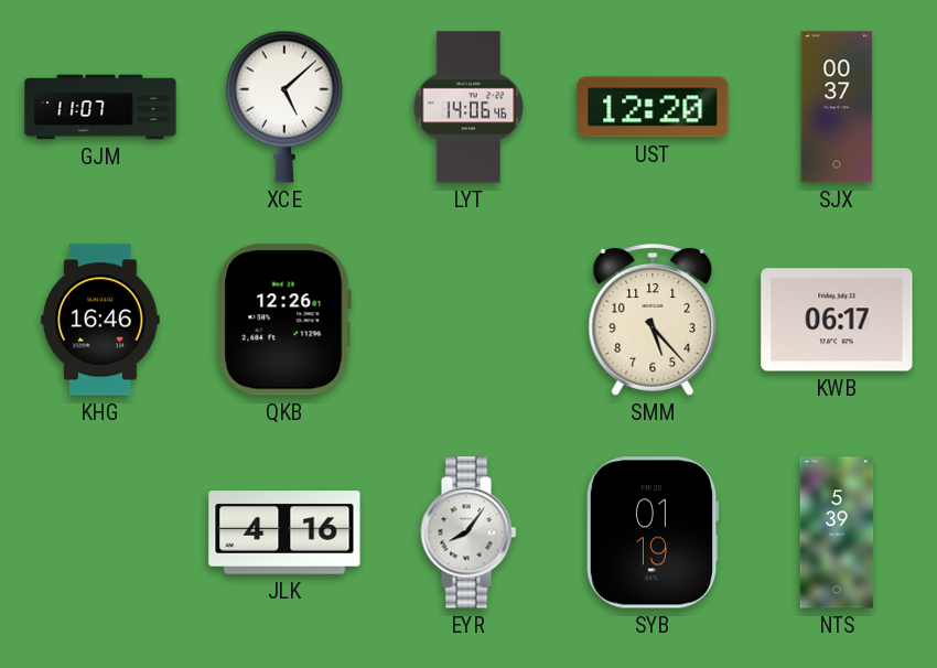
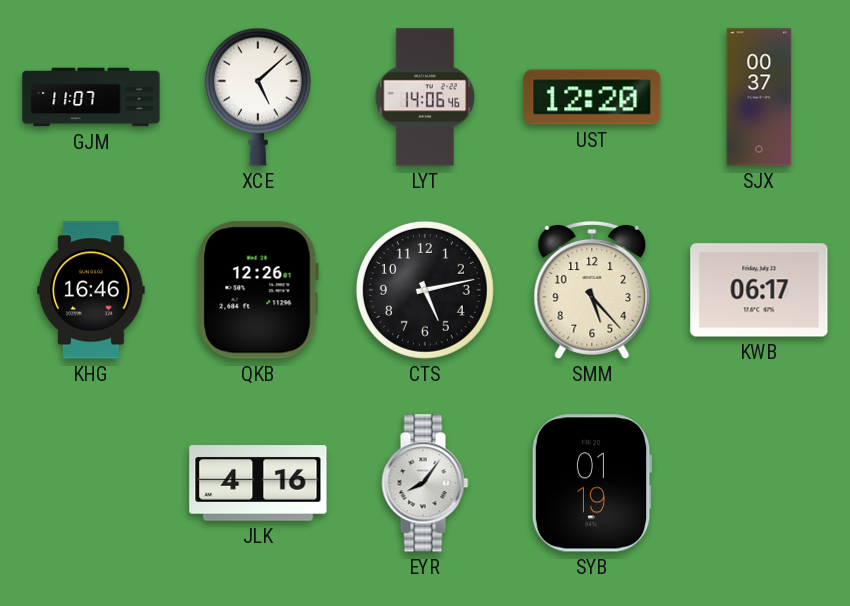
CTS: none -> 5:13 (425, 290)
NTS: 5:39 -> none (837, 532)
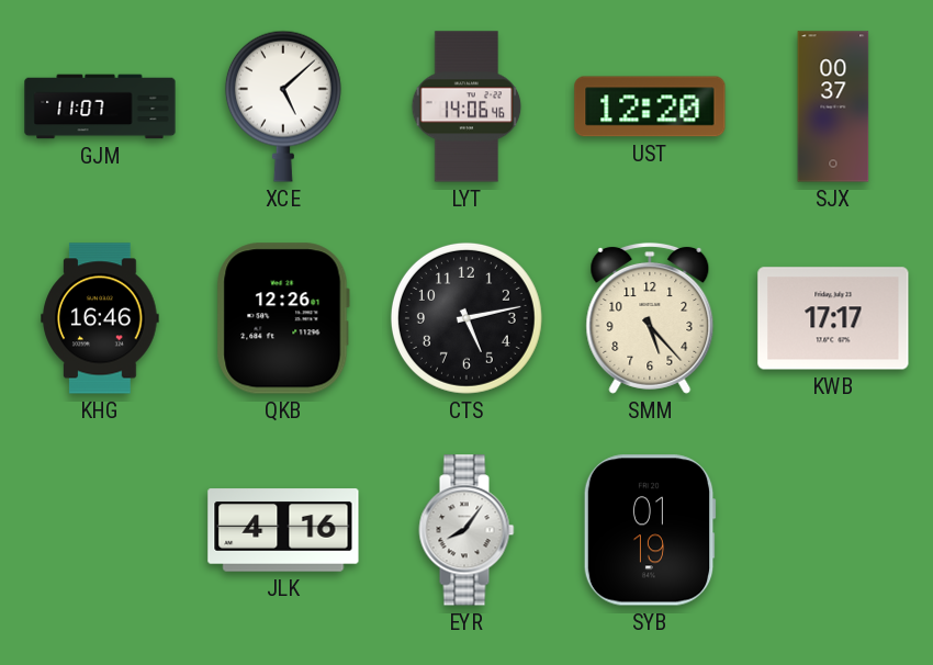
KWB: 06:17 -> 17:17 (833, 318)
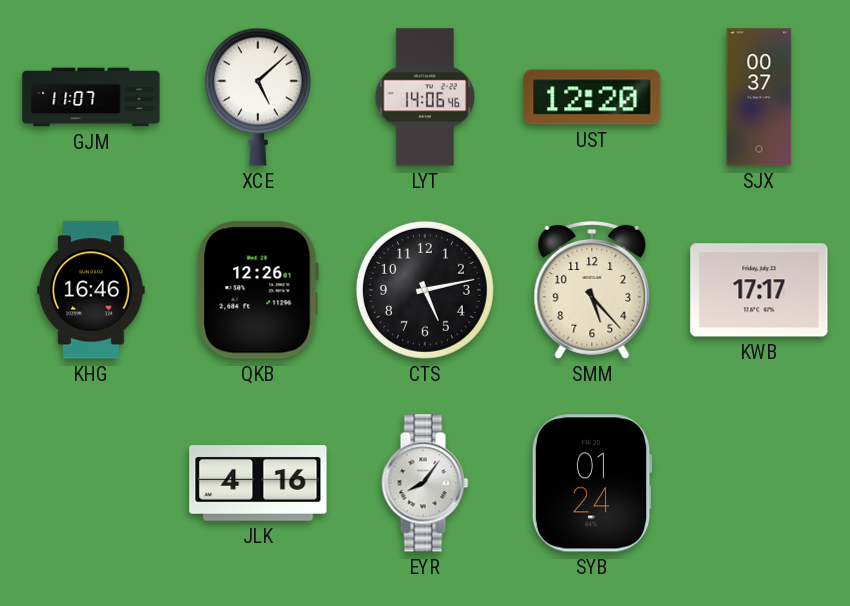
SYB: 01:19 -> 01:24 (592, 483)
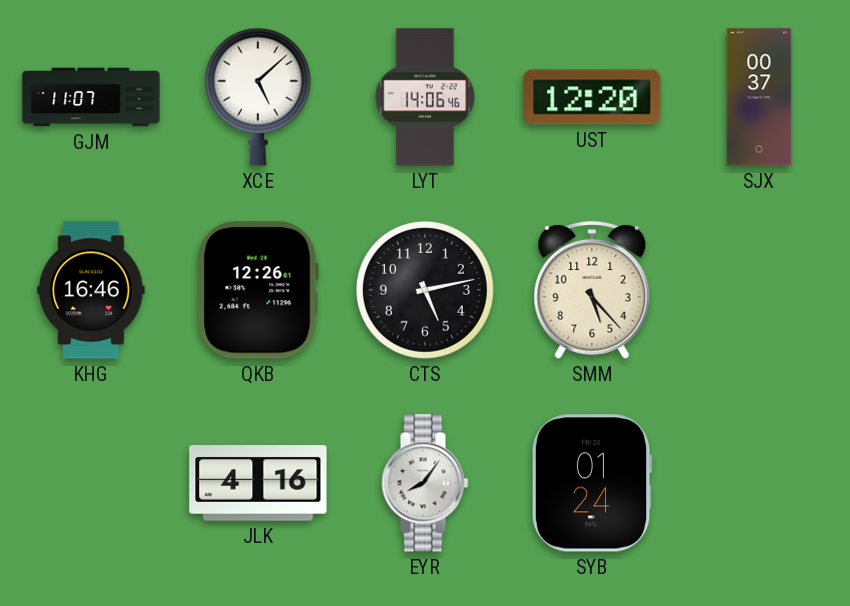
KWB: 17:17 -> none (759, 290)
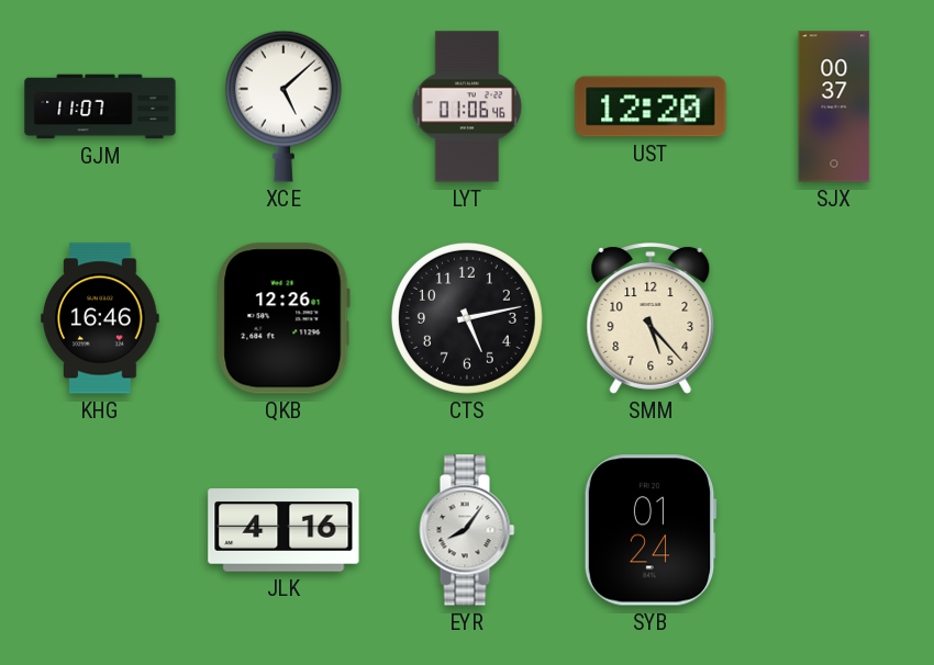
LYT: 14:06 -> 01:06 (467, 106)
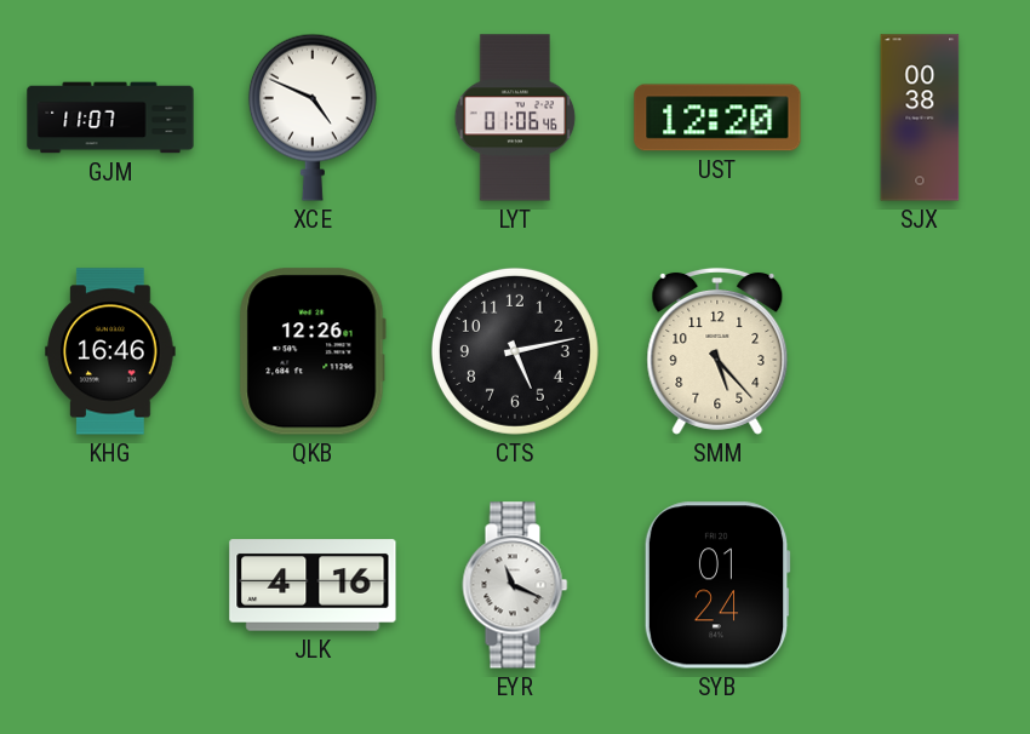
XCE: 5:08 -> 4:49 (313, 117)
SJX: 00:37 -> 00:38 (920, 117)
EYR: 8:06 -> 11:19 (515, 585)
